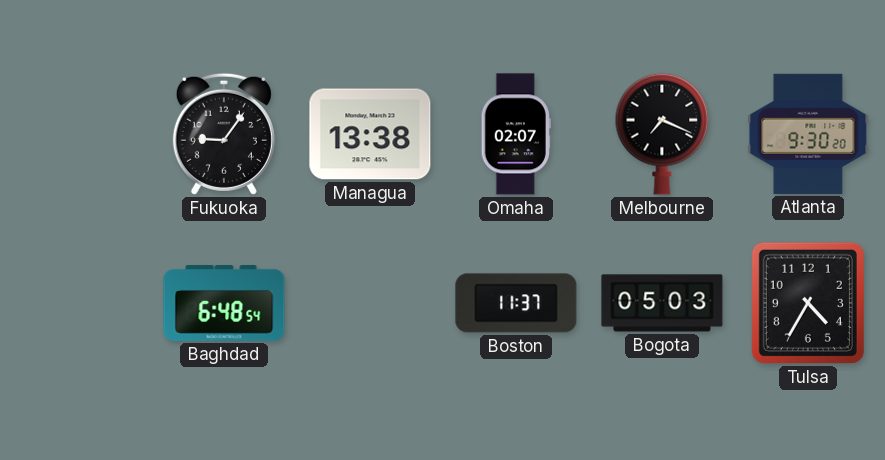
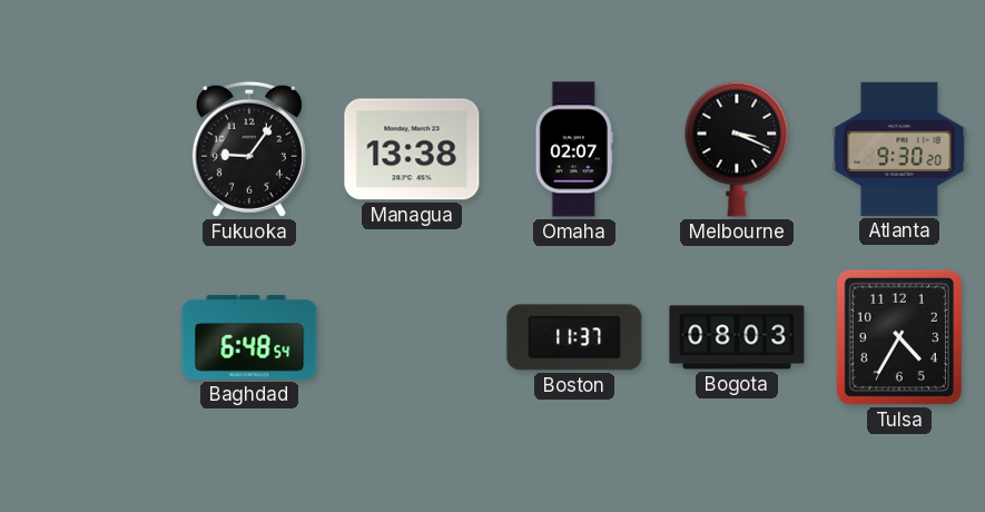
Melbourne: 7:19 -> 3:19 (737, 149)
Bogota: 05:03 -> 08:03 (737, 337)
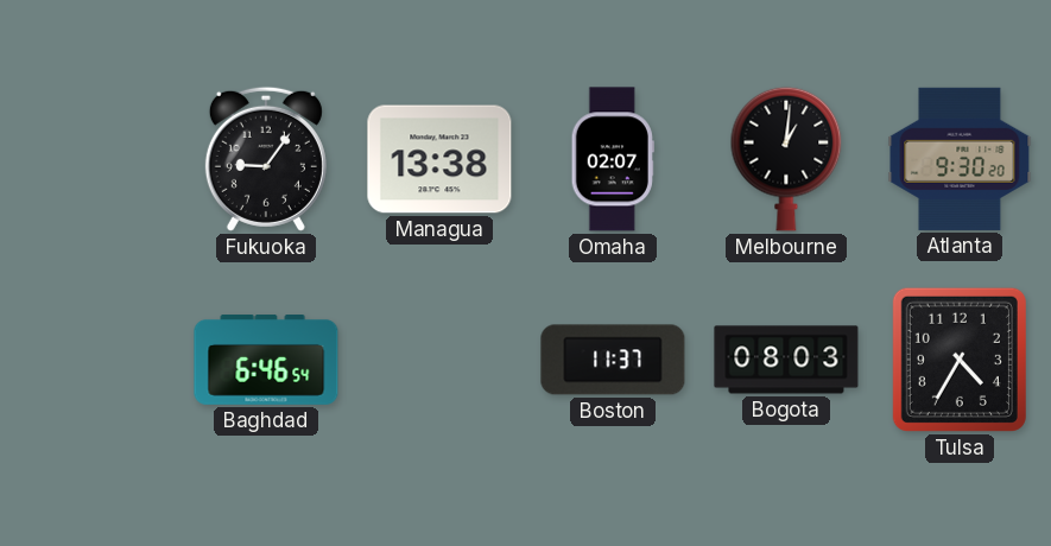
Melbourne: 3:19 -> 1:01 (786, 159)
Baghdad: 6:48 -> 6:46 (266, 361)
